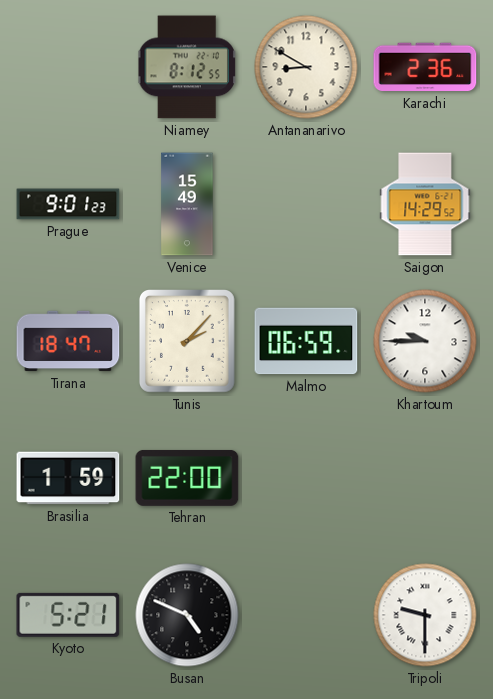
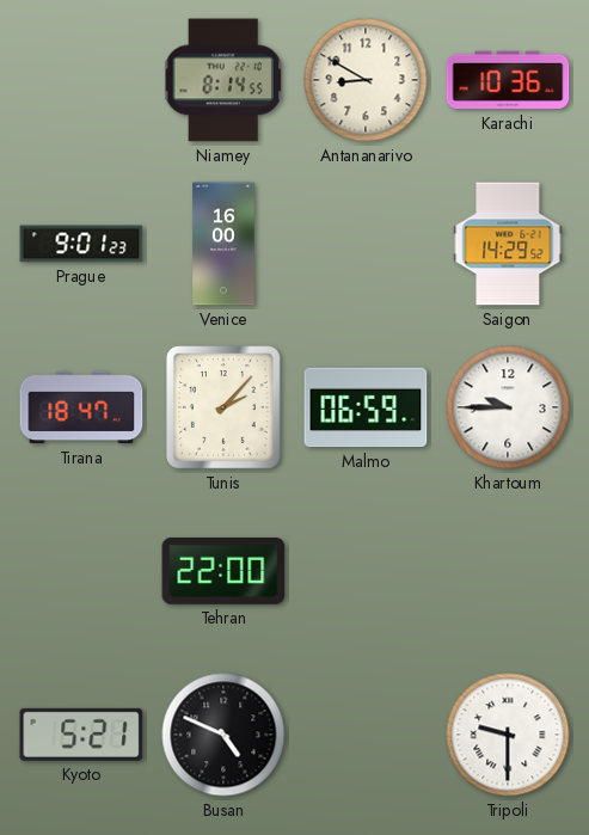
Niamey: 8:12 -> 8:14 (223, 80)
Karachi: 2:36 -> 10:36 (508, 80)
Venice: 15:49 -> 16:00 (223, 244)
Brasilia: 1:59 -> none (68, 478)
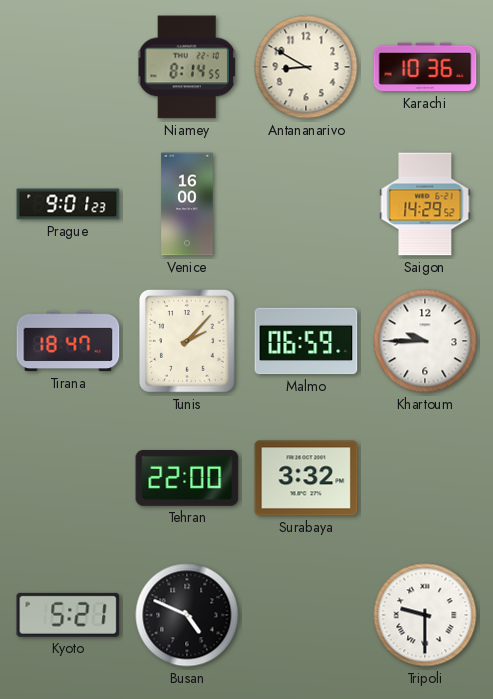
Surabaya: none -> 3:32 (306, 478)
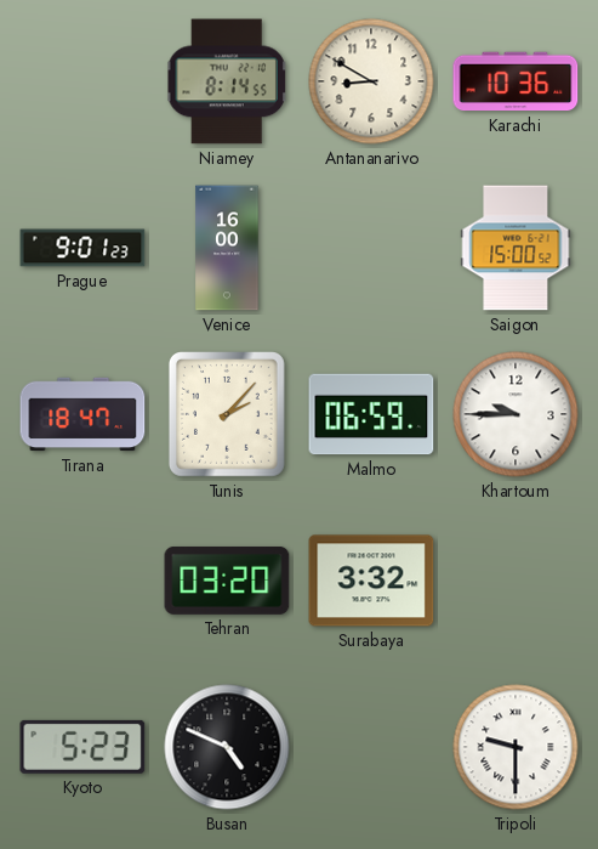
Saigon: 14:29 -> 15:00 (516, 248)
Tehran: 22:00 -> 03:20 (227, 581)
Kyoto: 5:21 -> 5:23 (82, 747)
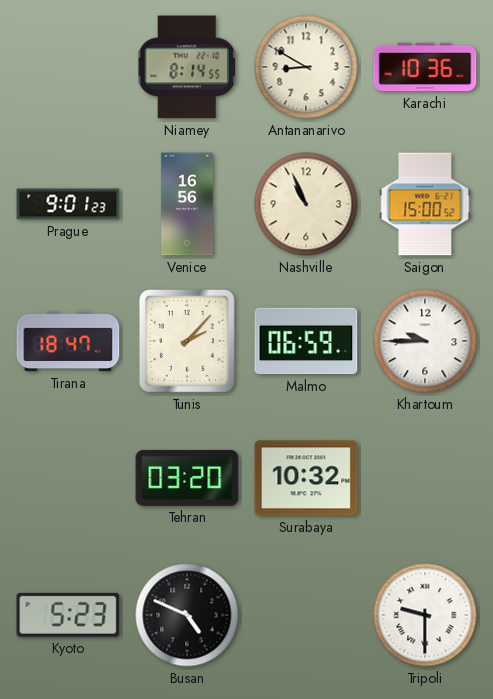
Venice: 16:00 -> 16:56 (187, 204)
Nashville: none -> 10:56 (306, 204)
Surabaya: 3:32 -> 10:32 (306, 478)
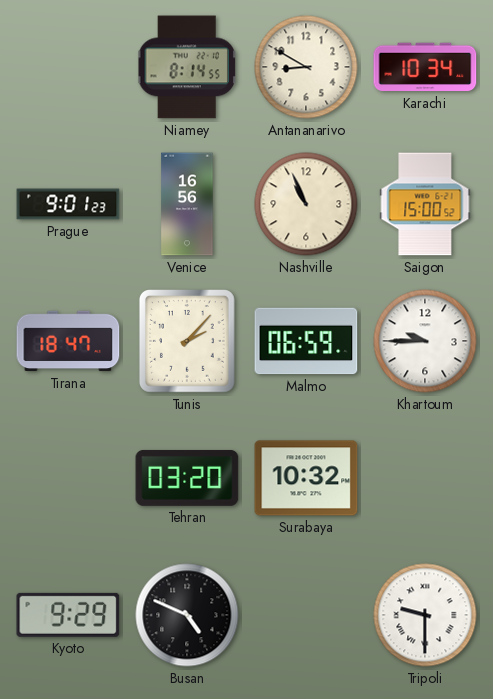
Karachi: 10:36 -> 10:34 (425, 67)
Kyoto: 5:23 -> 9:29 (68, 615)
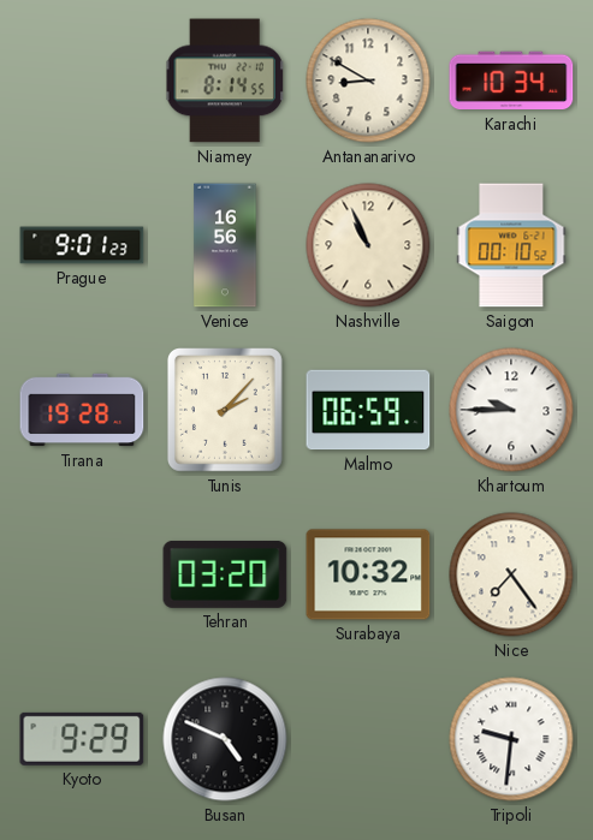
Saigon: 15:00 -> 00:10 (511, 245)
Tirana: 18:47 -> 19:28 (82, 410)
Nice: none -> 7:24 (511, 574)
Tripoli: 9:30 -> 9:31 (511, 739)
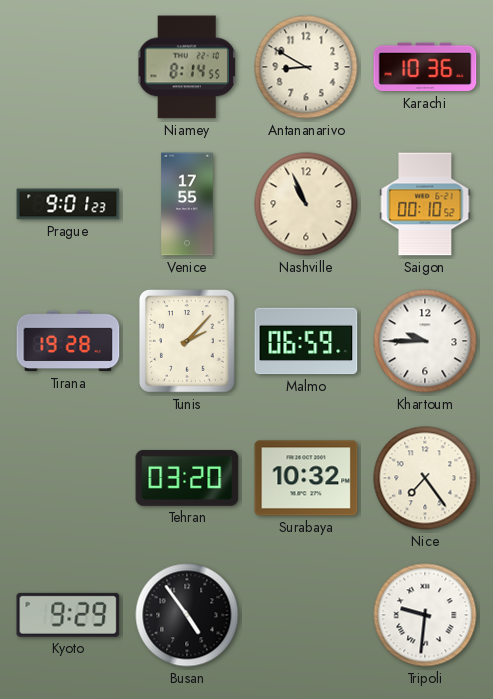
Karachi: 10:34 -> 10:36 (425, 67)
Venice: 16:56 -> 17:55 (187, 204)
Busan: 4:49 -> 4:54 (187, 615)
